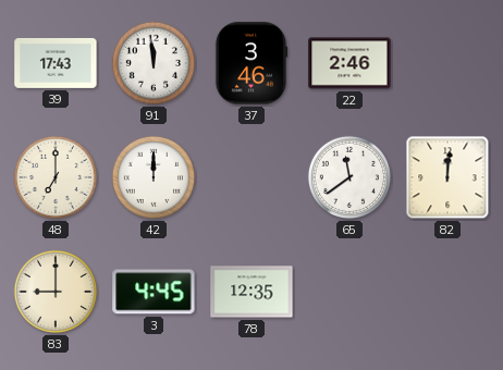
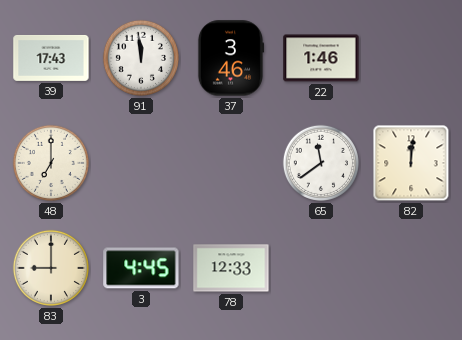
22: 2:46 -> 1:46 (321, 58)
42: 12:00 -> none (154, 177)
78: 12:35 -> 12:33 (231, 268)
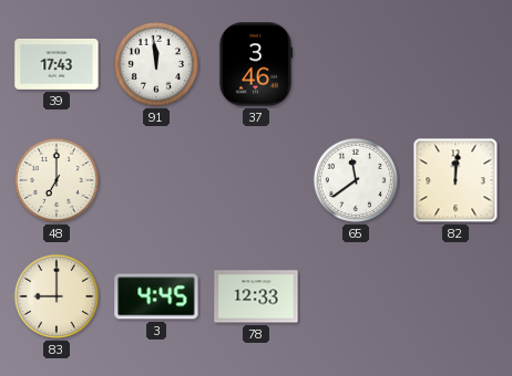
22: 1:46 -> none (321, 58)
